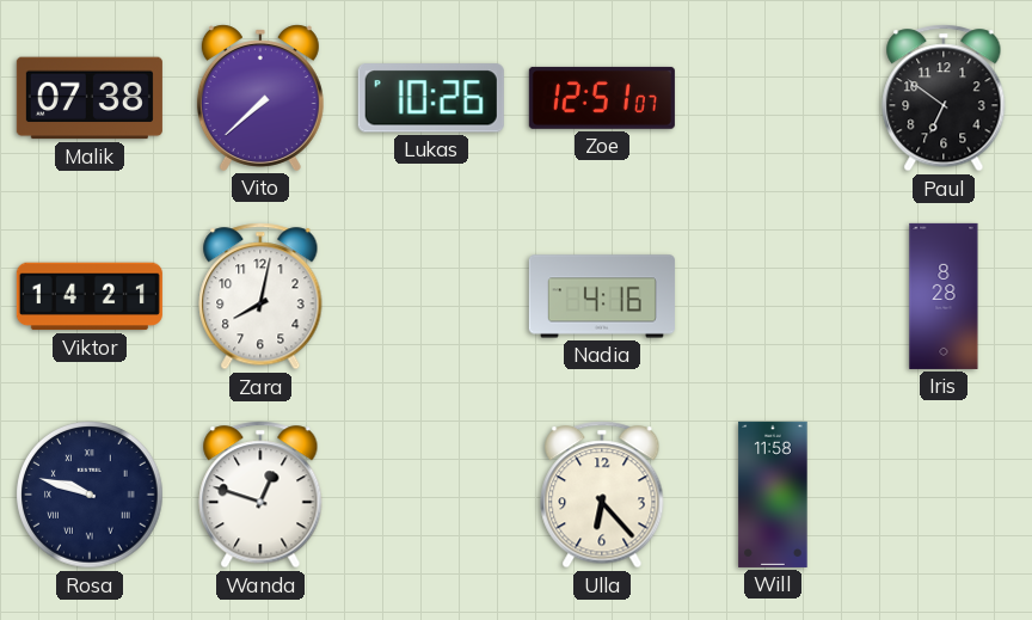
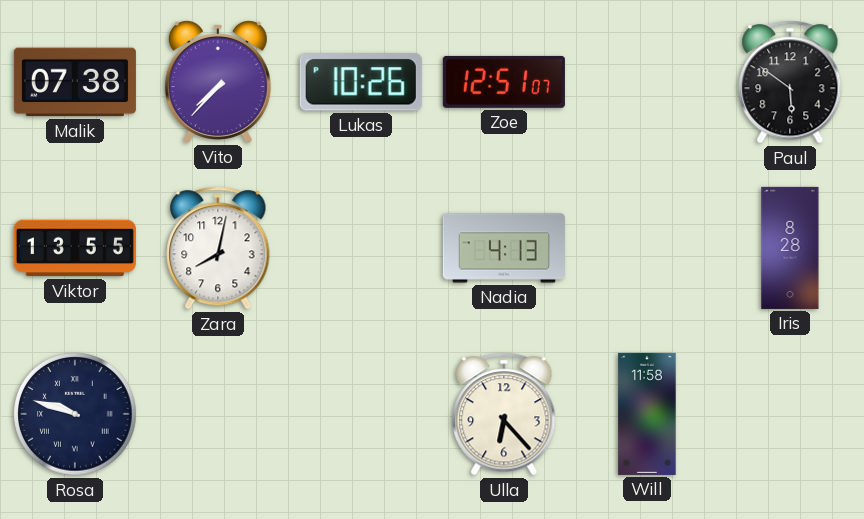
Vito: 7:38 -> 7:37 (218, 82)
Paul: 6:51 -> 5:51 (790, 82)
Viktor: 14:21 -> 13:55 (75, 248)
Nadia: 4:16 -> 4:13 (504, 248)
Wanda: 12:48 -> none (260, 495)
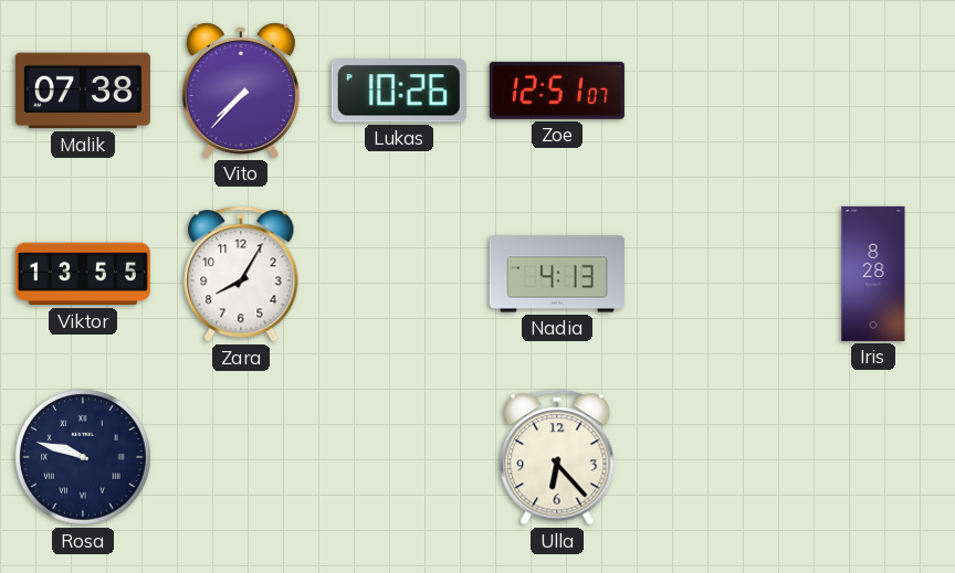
Paul: 5:51 -> none (790, 82)
Zara: 8:02 -> 8:05 (241, 274)
Will: 11:58 -> none (647, 414)
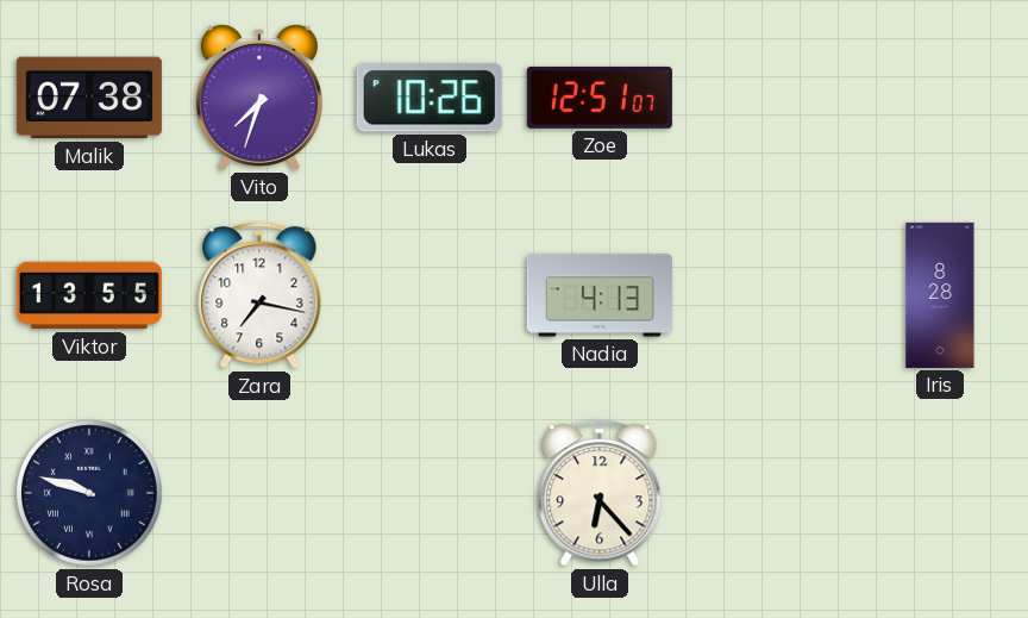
Vito: 7:37 -> 7:33 (259, 98)
Zara: 8:05 -> 7:17 (259, 295)
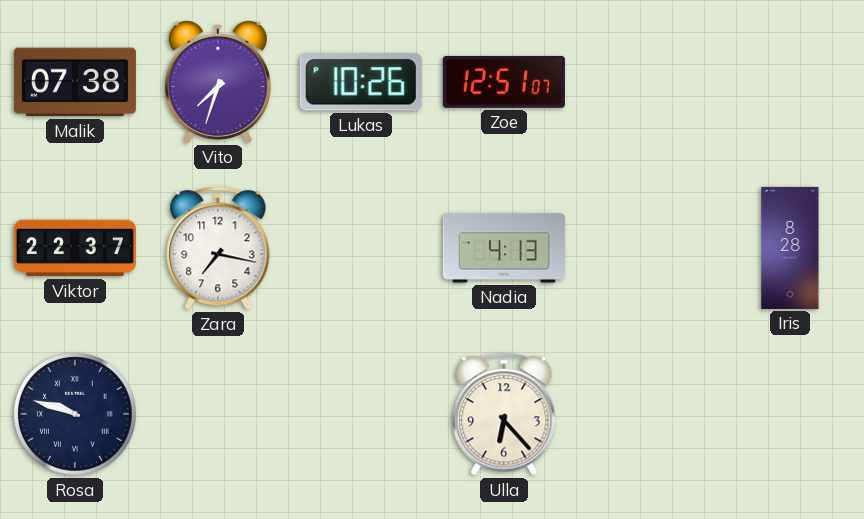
Viktor: 13:55 -> 22:37 (75, 248)
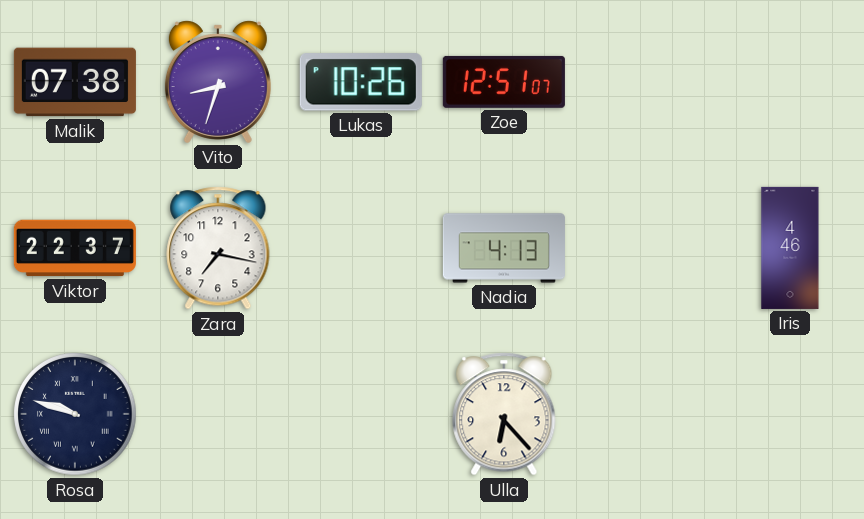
Vito: 7:33 -> 8:33 (218, 82)
Iris: 8:28 -> 4:46 (790, 248)
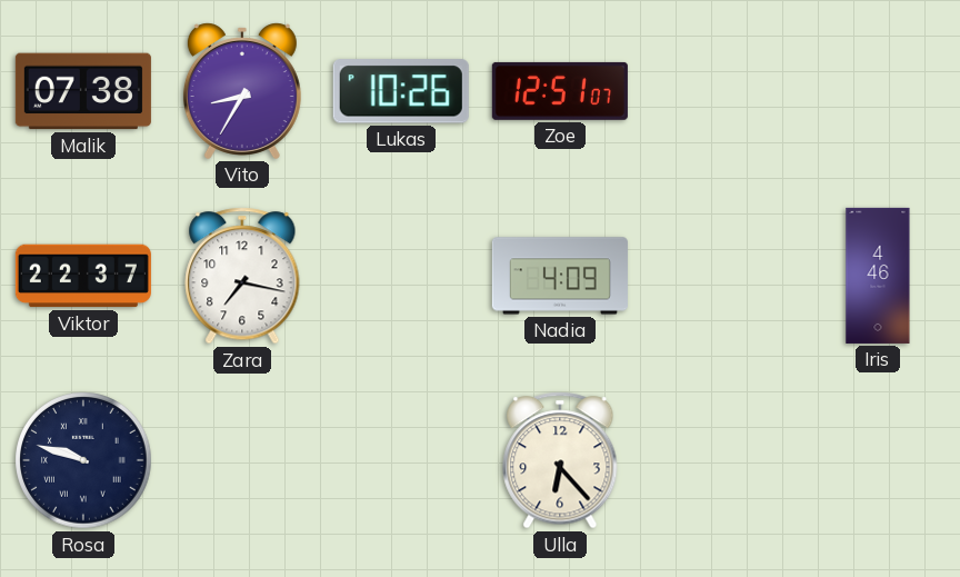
Vito: 8:33 -> 8:35 (242, 91)
Nadia: 4:13 -> 4:09 (560, 276)
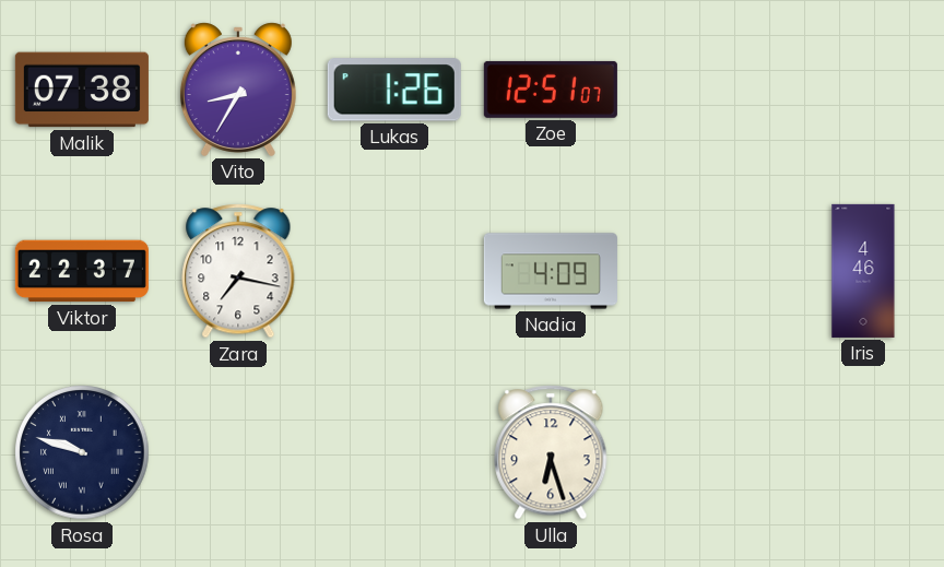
Lukas: 10:26 -> 1:26 (394, 90)
Ulla: 6:23 -> 6:27 (551, 452)
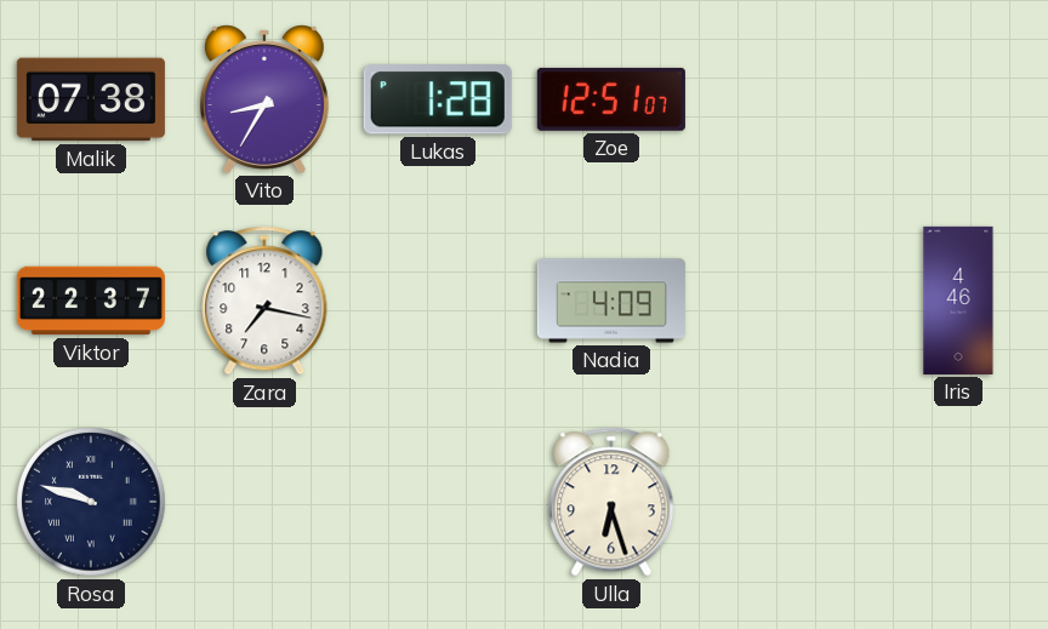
Lukas: 1:26 -> 1:28 (438, 99)
